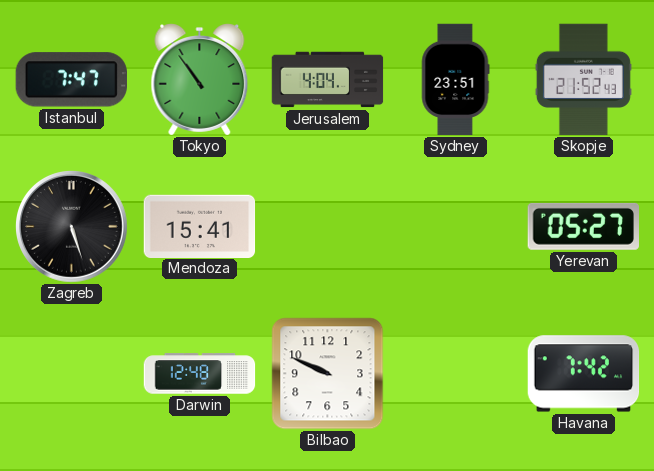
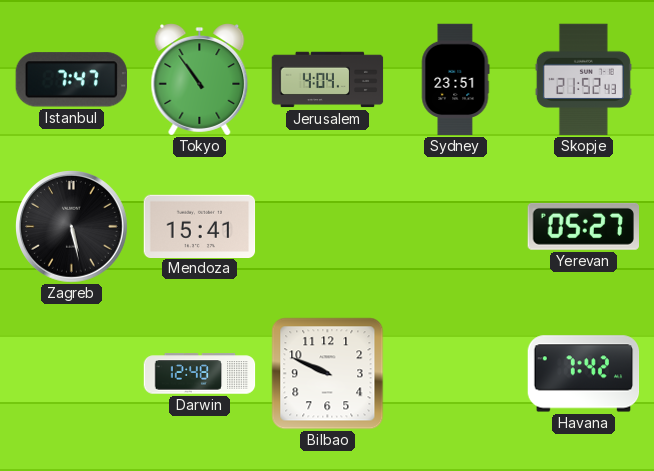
Zagreb: 5:27 -> 5:28 (72, 227)
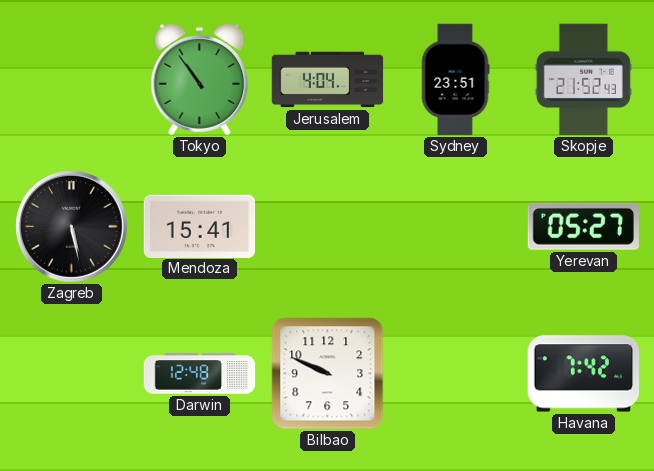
Istanbul: 7:47 -> none (71, 80)
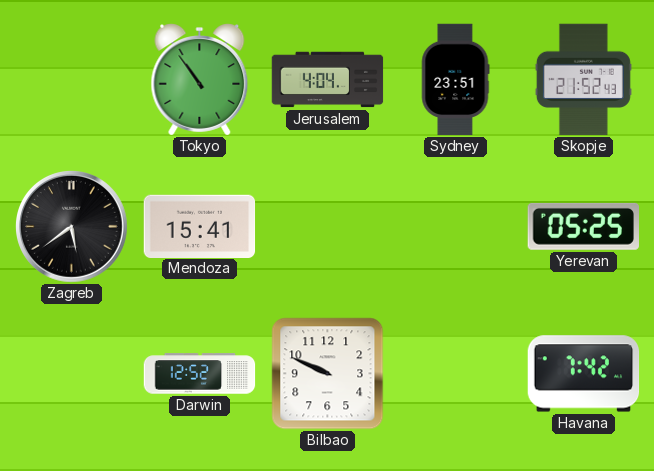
Zagreb: 5:28 -> 5:39 (72, 227)
Yerevan: 05:27 -> 05:25 (583, 226)
Darwin: 12:48 -> 12:52 (200, 374)
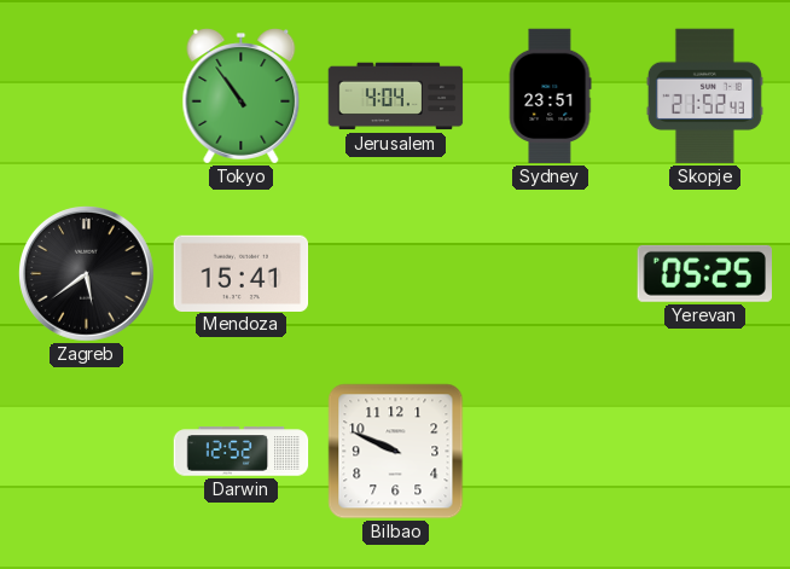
Havana: 7:42 -> none (584, 374)
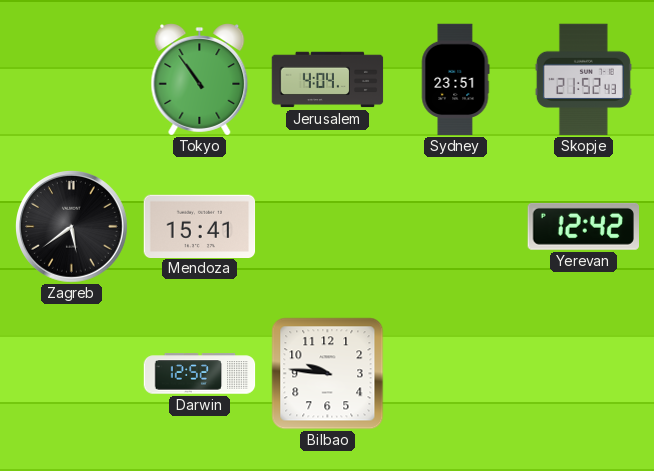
Yerevan: 05:25 -> 12:42 (583, 226)
Bilbao: 9:49 -> 9:46 (328, 374)
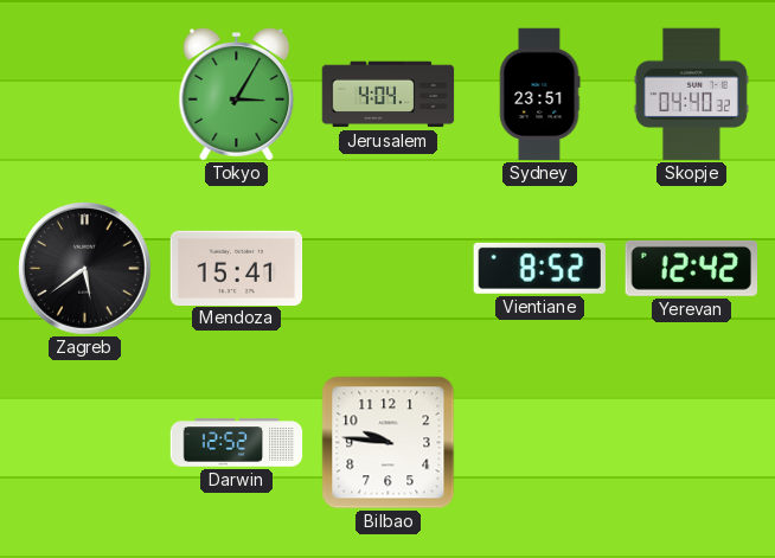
Tokyo: 10:54 -> 3:05 (237, 95)
Skopje: 21:52 -> 04:40 (691, 95)
Vientiane: none -> 8:52 (539, 268)
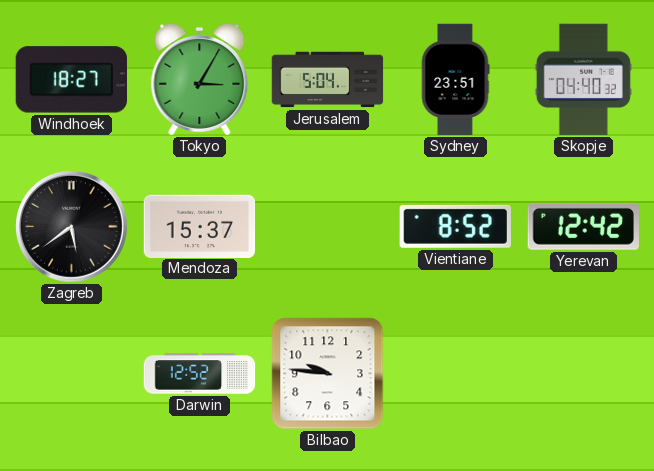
Windhoek: none -> 18:27 (71, 80)
Jerusalem: 4:04 -> 5:04 (328, 80)
Mendoza: 15:41 -> 15:37 (200, 226)
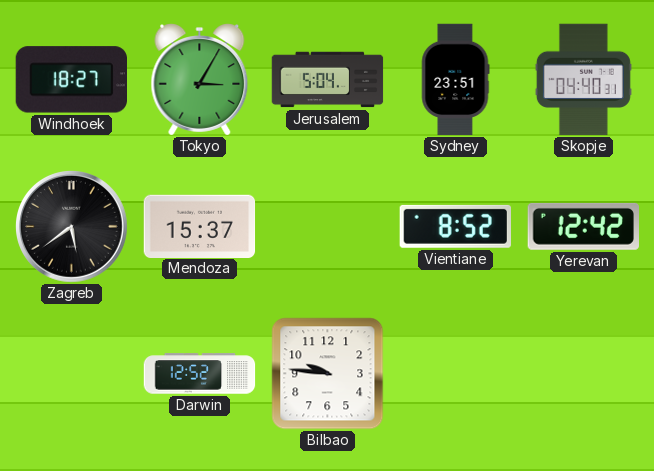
Skopje: 04:40:32 -> 04:40:31 (583, 80)
